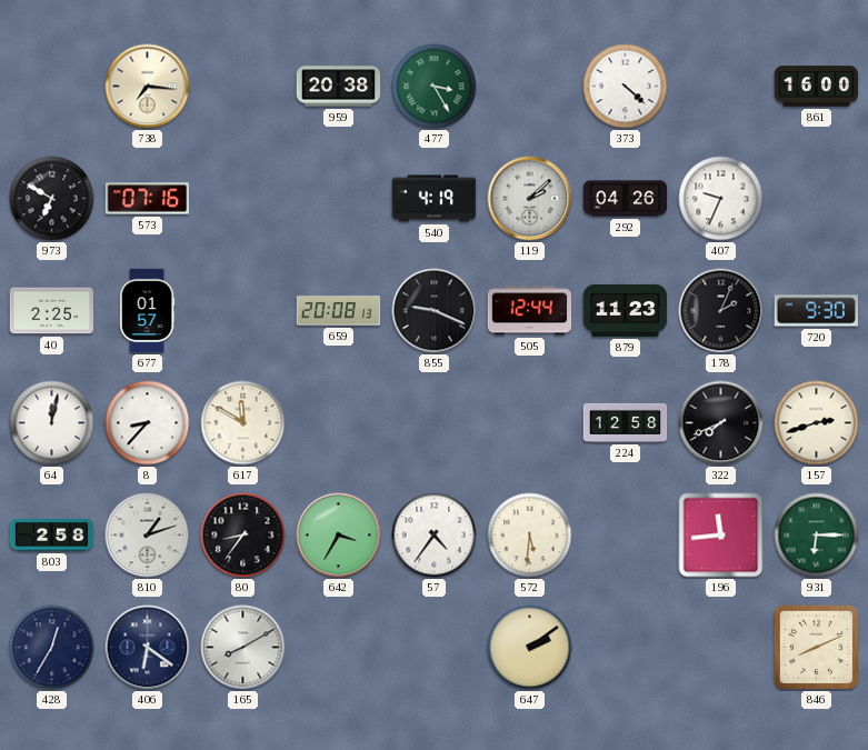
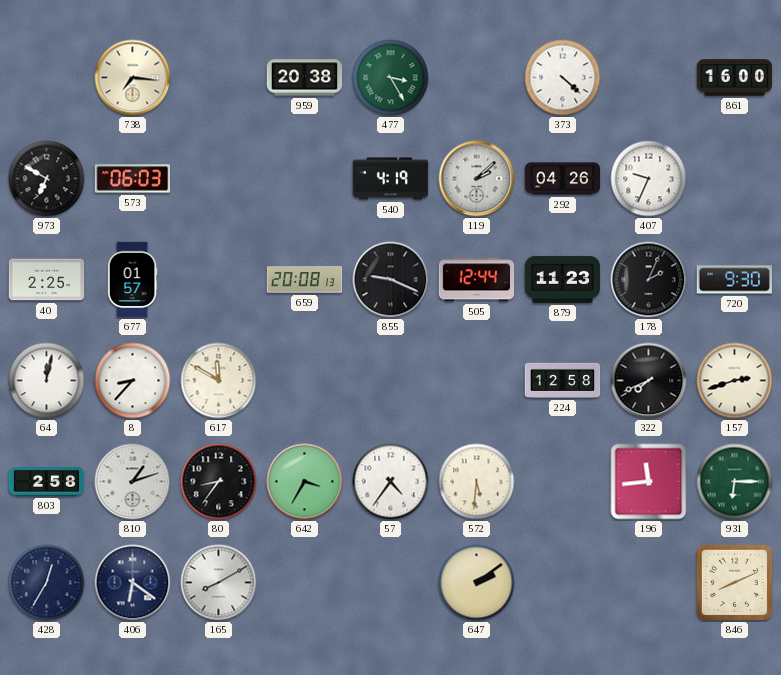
573: 07:16 -> 06:03 (133, 179)
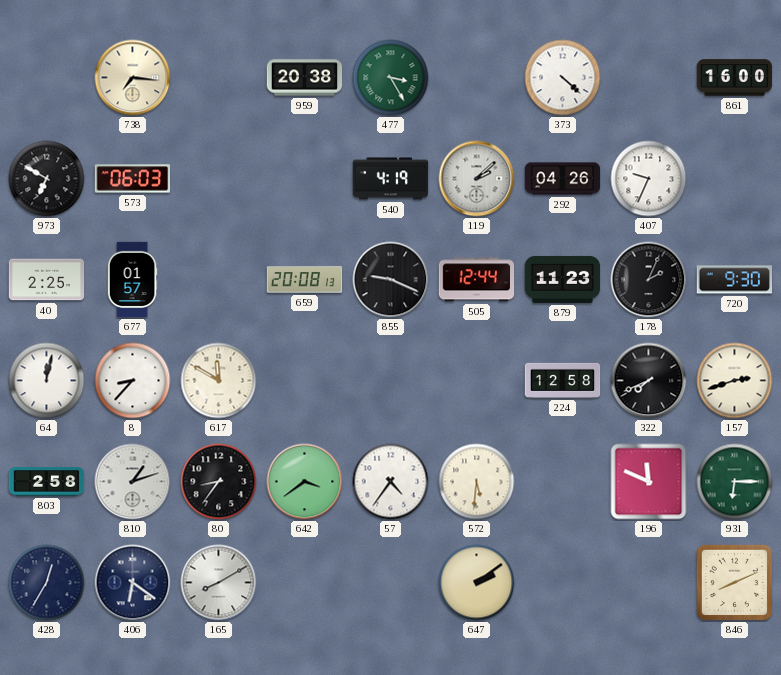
642: 3:35 -> 3:39 (305, 482)
196: 11:44 -> 11:49 (649, 482)
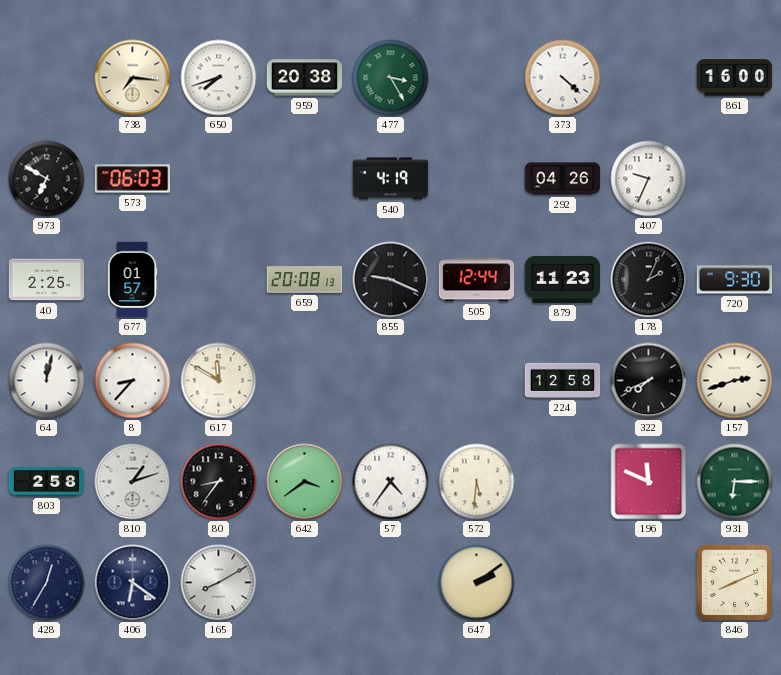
650: none -> 7:42 (219, 78)
119: 2:08 -> none (477, 179)
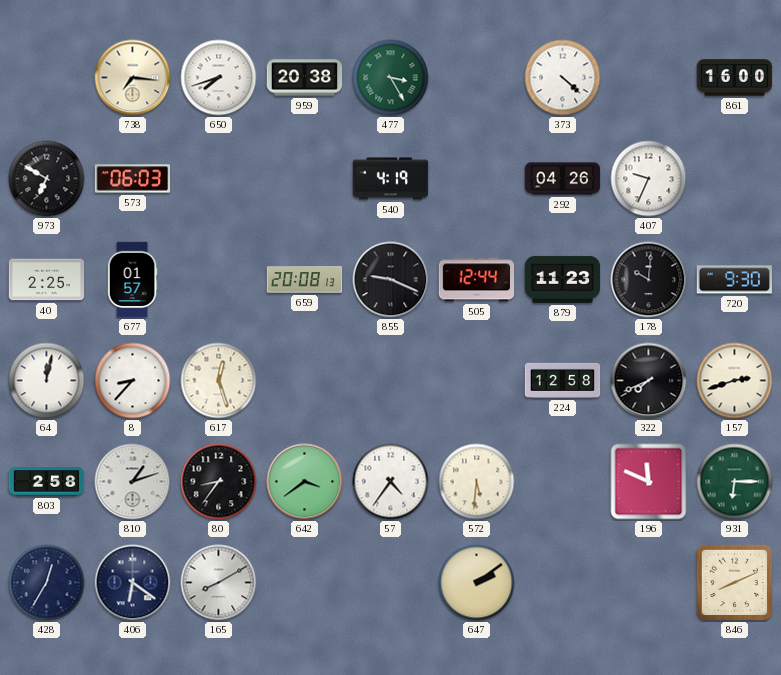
178: 2:04 -> 10:01 (649, 280)
617: 11:50 -> 12:27 (219, 381)
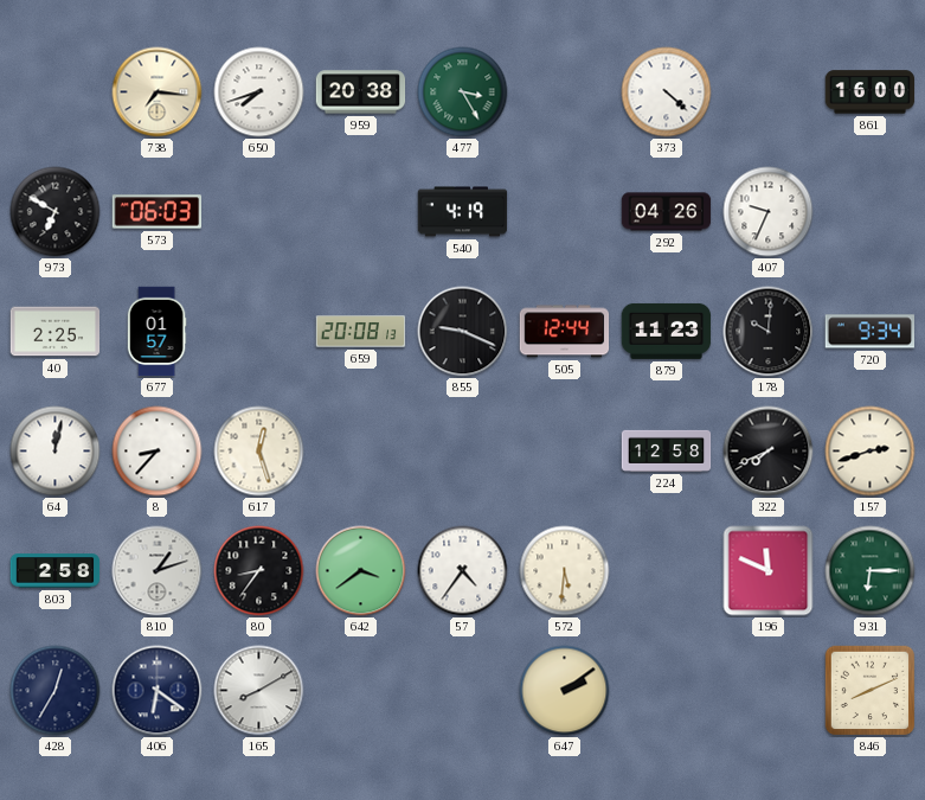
720: 9:30 -> 9:34 (871, 332)
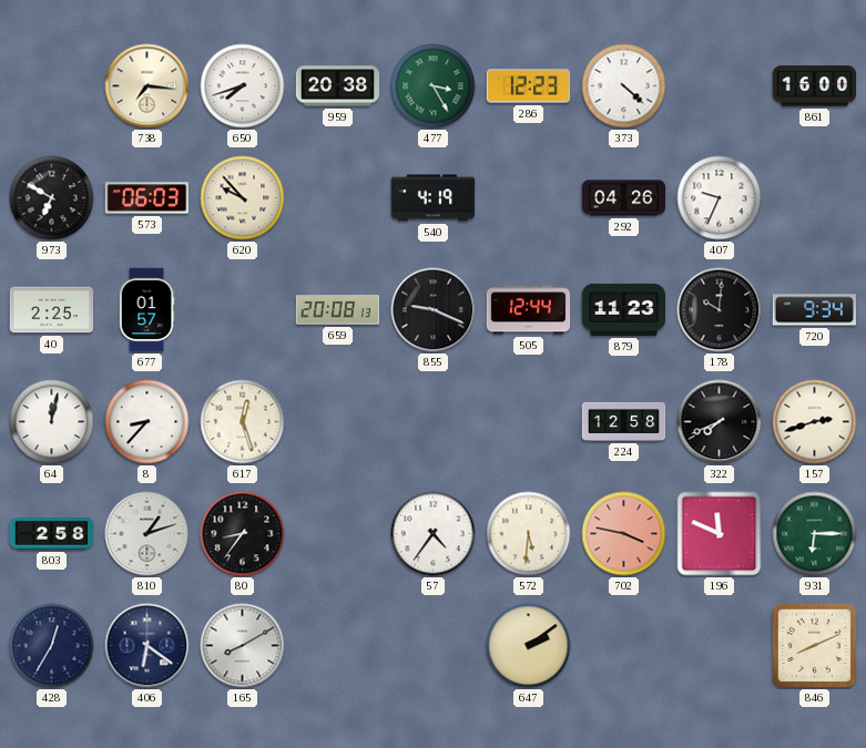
286: none -> 12:23 (529, 86)
620: none -> 9:53 (243, 198)
642: 3:39 -> none (361, 571)
702: none -> 3:47 (624, 534)
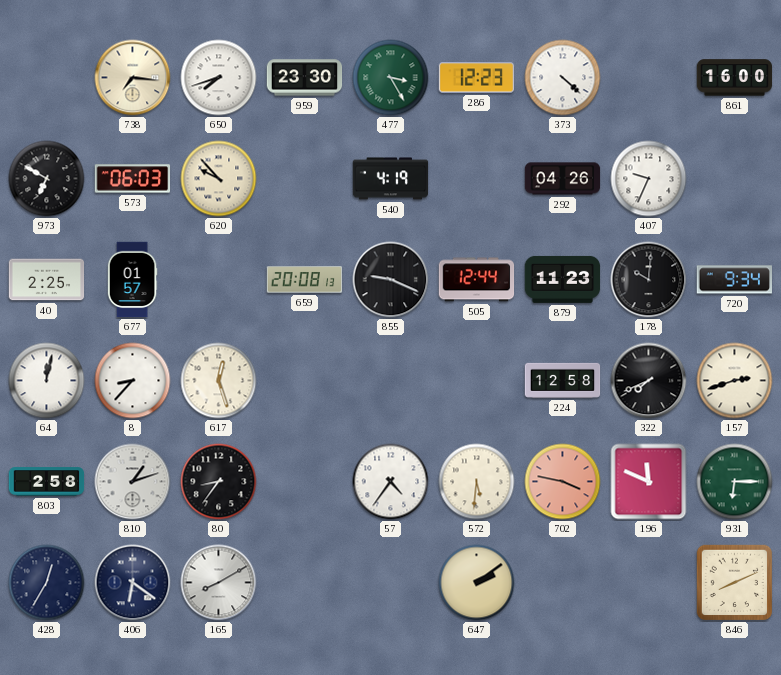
959: 20:38 -> 23:30 (305, 78)
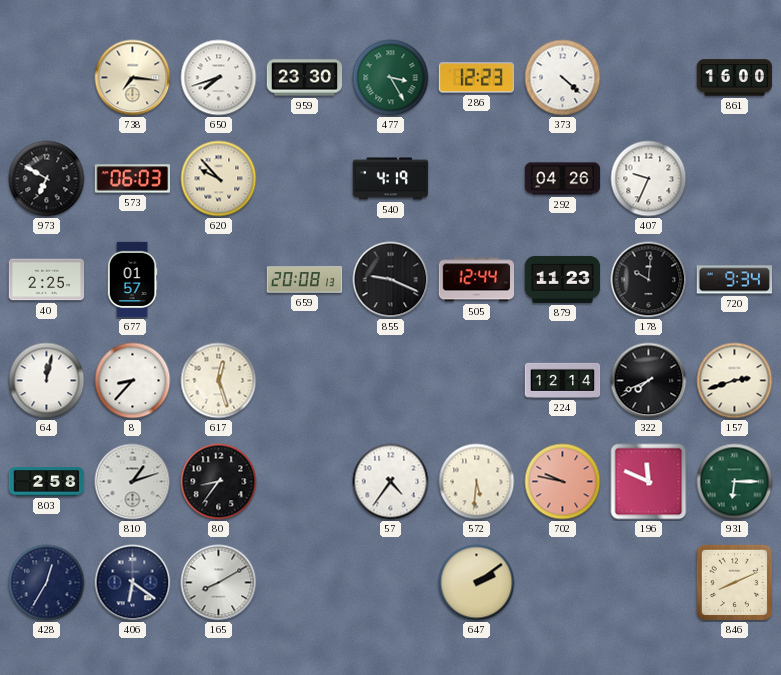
224: 12:58 -> 12:14 (563, 380)
702: 3:47 -> 9:47 (563, 482)
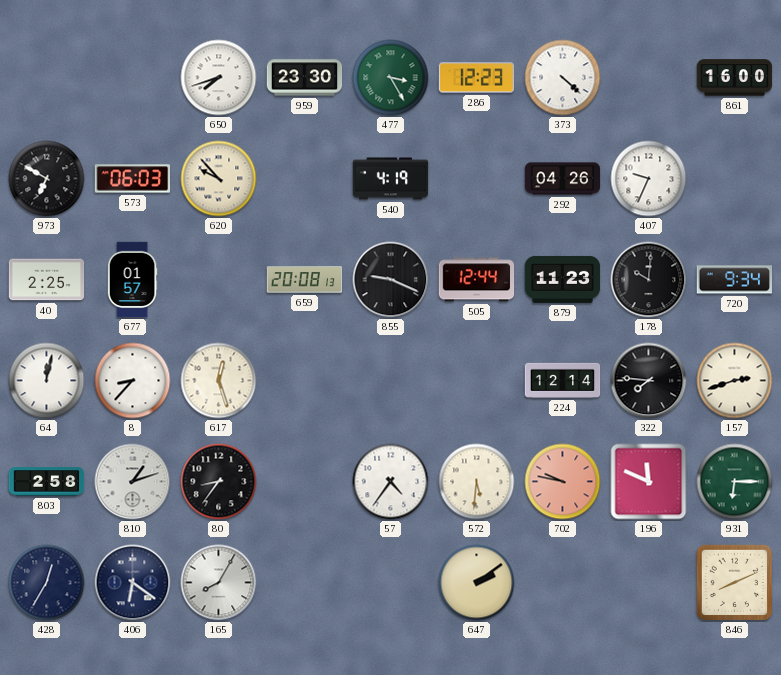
738: 7:16 -> none (133, 78)
322: 7:41 -> 7:46 (649, 381)
165: 8:10 -> 8:05 (219, 583)
